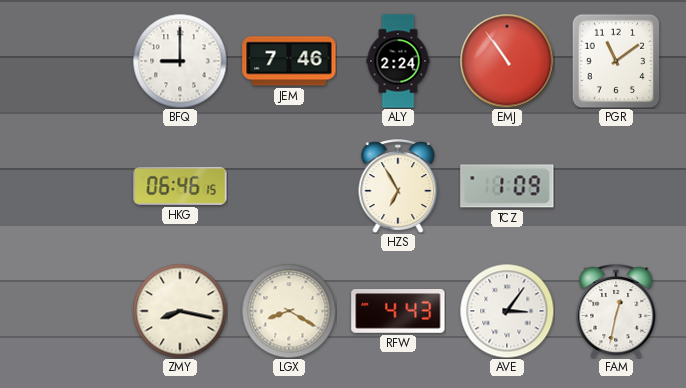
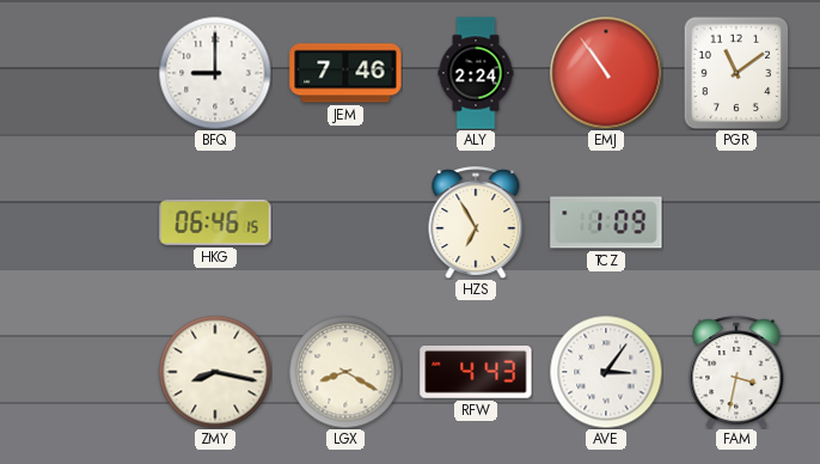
FAM: 12:32 -> 3:32 (736, 372)
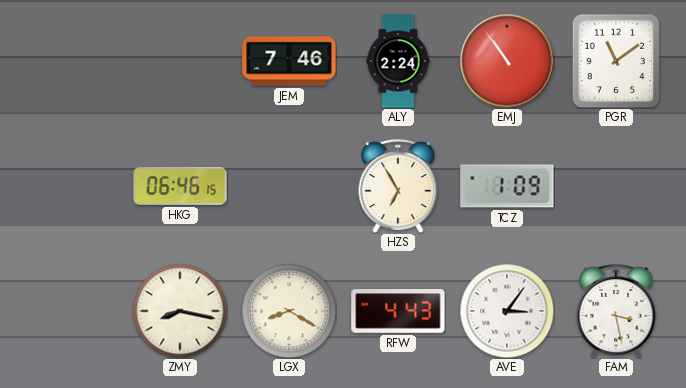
BFQ: 9:00 -> none (215, 73)
FAM: 3:32 -> 3:28 (616, 311)
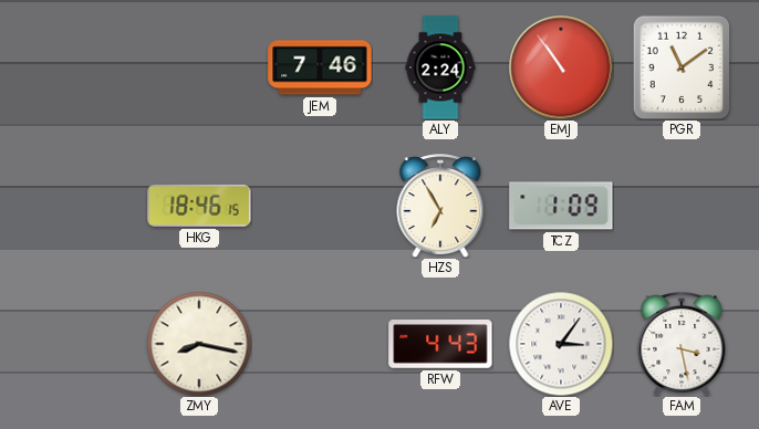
HKG: 06:46 -> 18:46 (199, 206)
LGX: 8:20 -> none (289, 311)
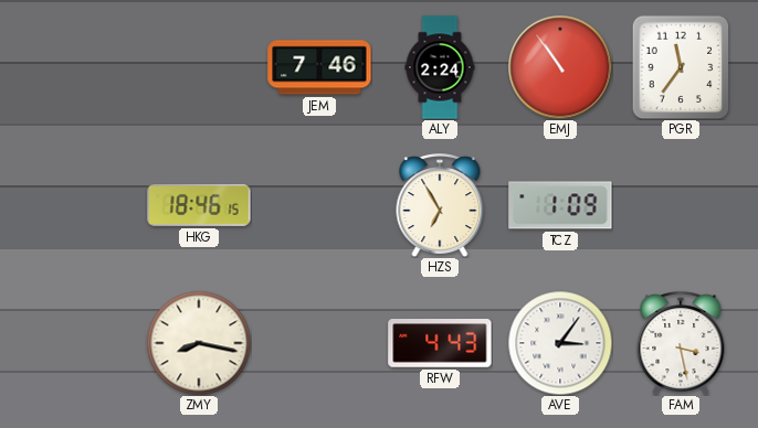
PGR: 11:09 -> 11:36 (681, 67)
